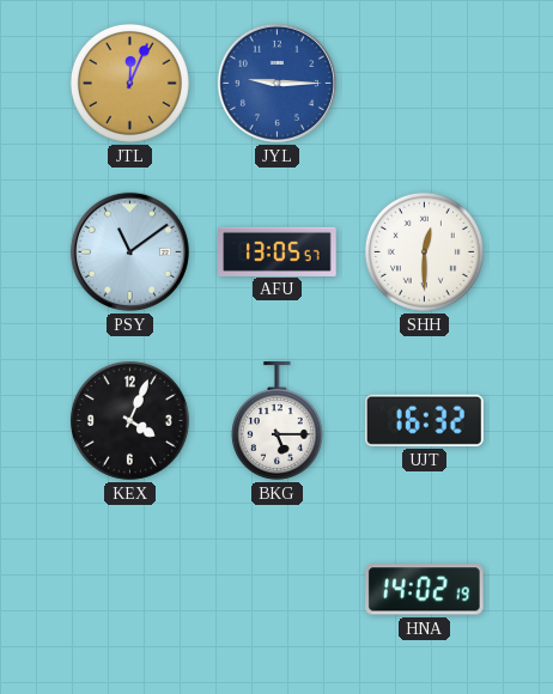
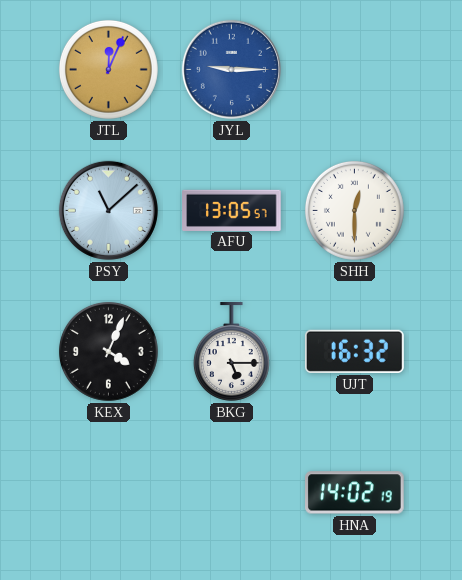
PSY: 11:09 -> 11:08 (108, 210)
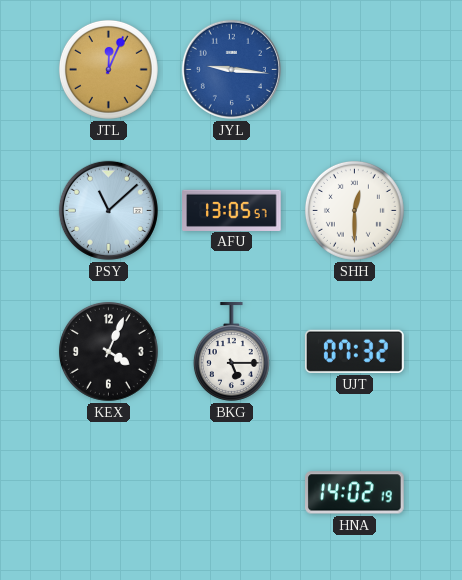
JYL: 9:15 -> 9:16 (231, 69)
UJT: 16:32 -> 07:32 (354, 351)
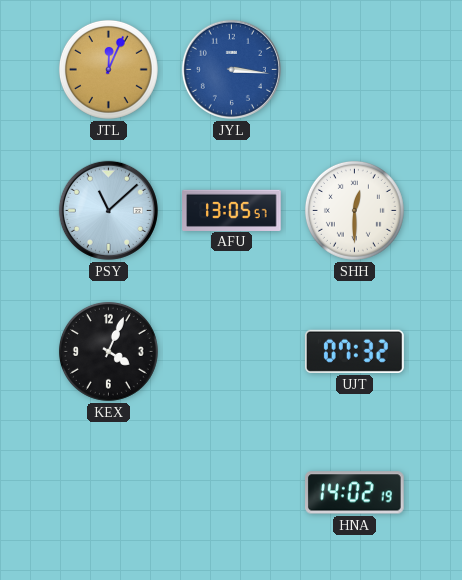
JYL: 9:16 -> 3:16 (231, 69)
BKG: 5:15 -> none (231, 352)
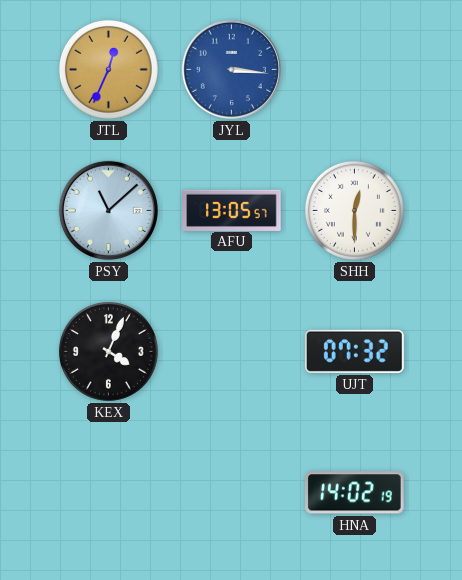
JTL: 12:04 -> 12:34 (108, 69)
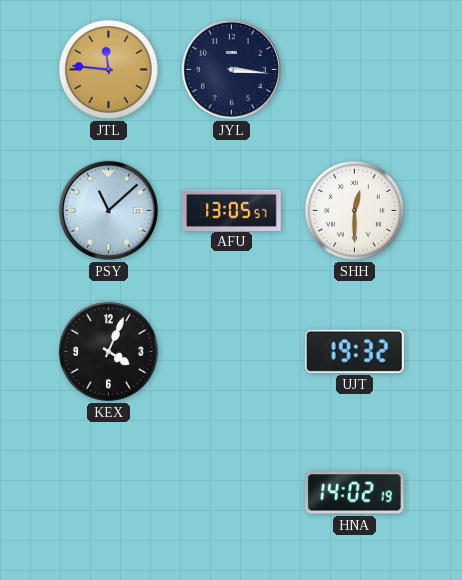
JTL: 12:34 -> 11:46 (108, 69)
JYL dial: blue -> navy (231, 69)
UJT: 07:32 -> 19:32 (354, 351)
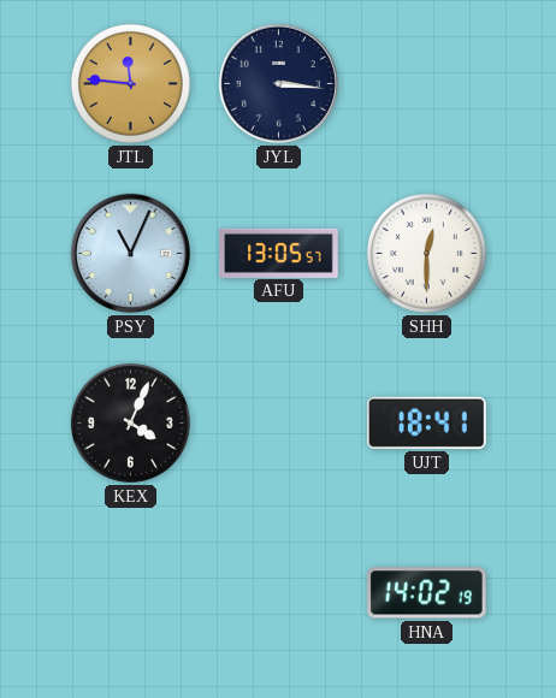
PSY: 11:08 -> 11:04 (130, 253)
UJT: 19:32 -> 18:41 (426, 422)
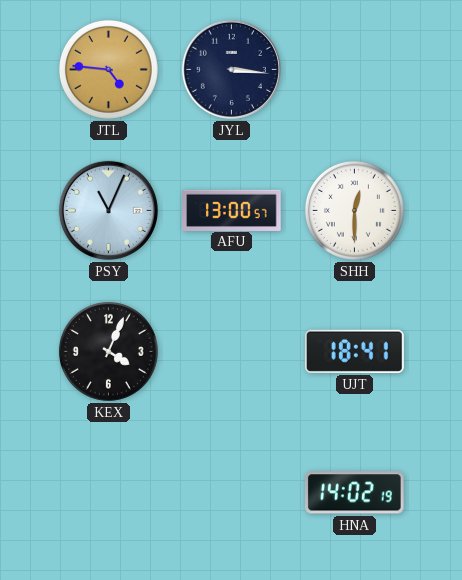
JTL: 11:46 -> 4:46 (108, 69)
AFU: 13:05 -> 13:00 (232, 210)
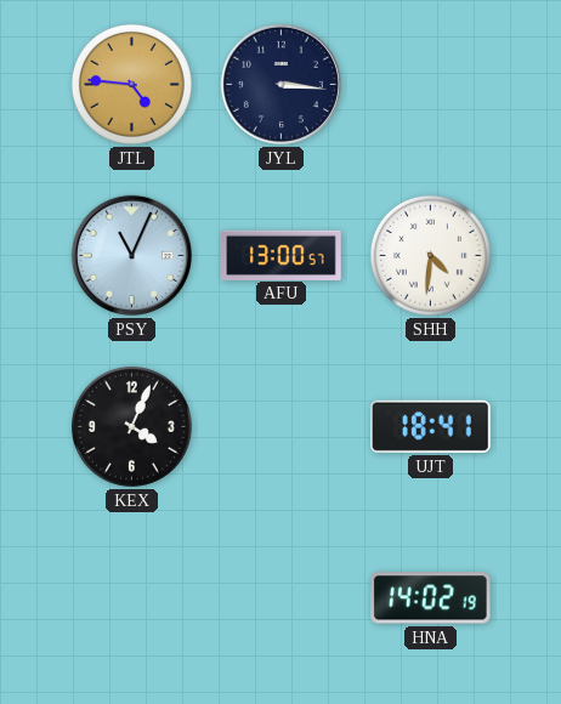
SHH: 12:30 -> 4:31 (430, 255)
